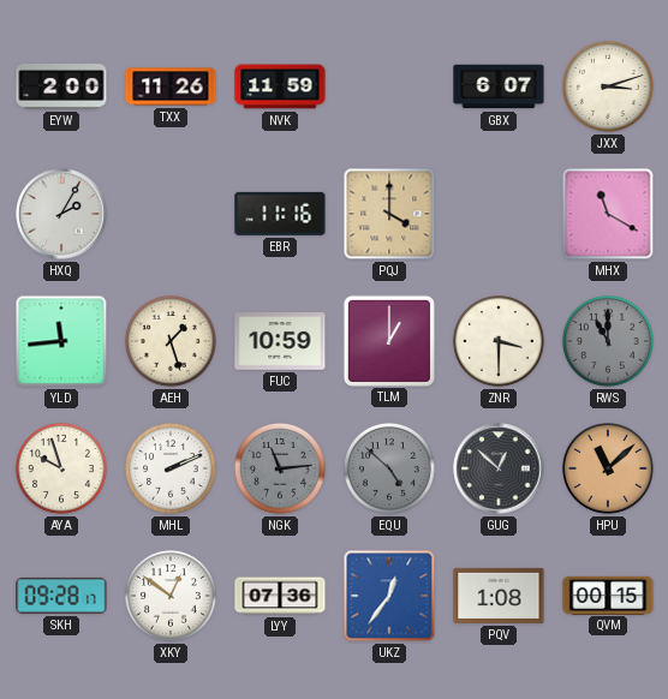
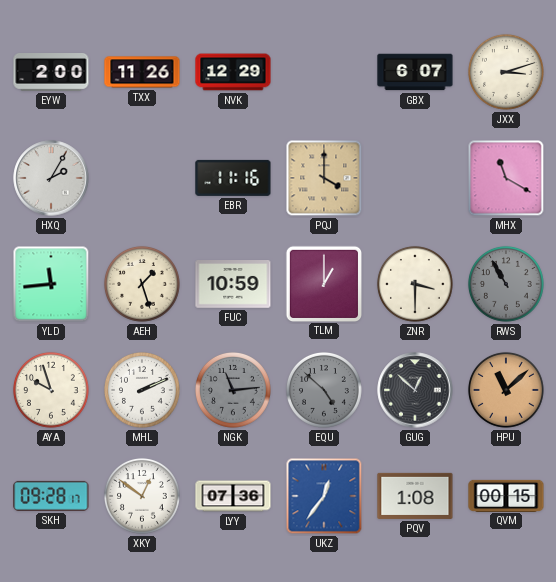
NVK: 11:59 -> 12:29 (233, 72)
RWS: 11:00 -> 10:55 (506, 284)
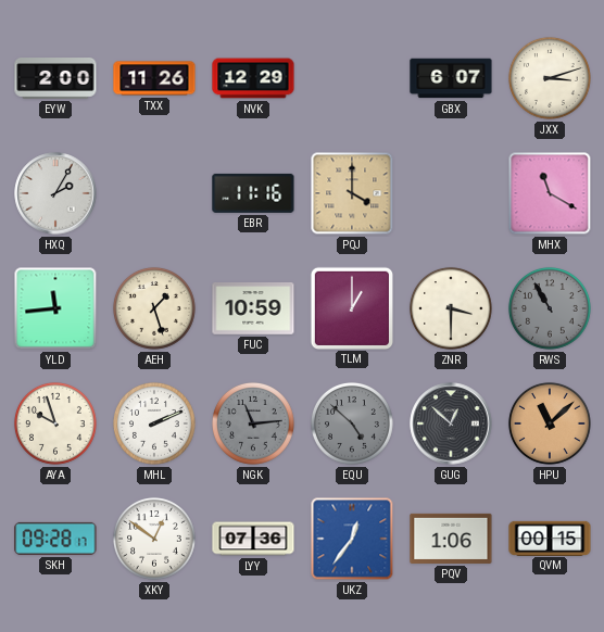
PQV: 1:08 -> 1:06 (451, 539)
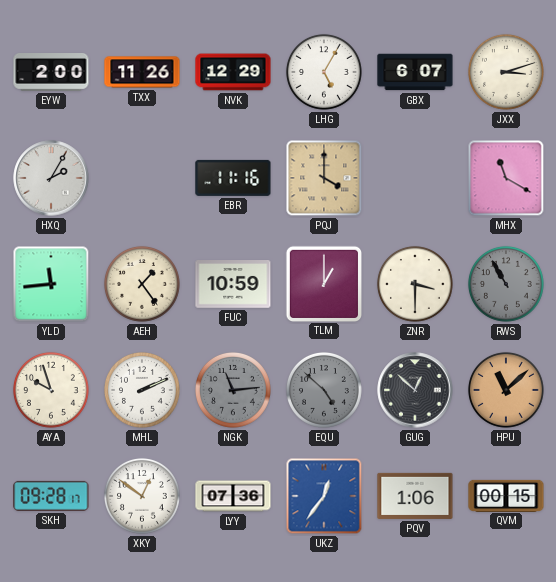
LHG: none -> 5:05 (324, 72)
AEH: 1:27 -> 1:24 (142, 284)
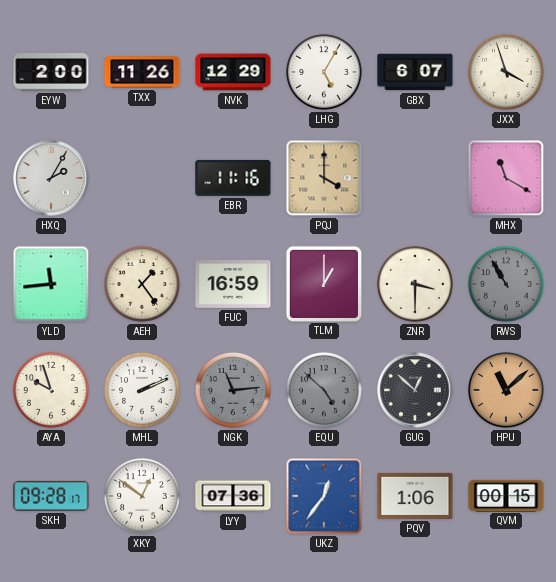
JXX: 3:12 -> 3:57 (506, 72)
FUC: 10:59 -> 16:59 (233, 285)
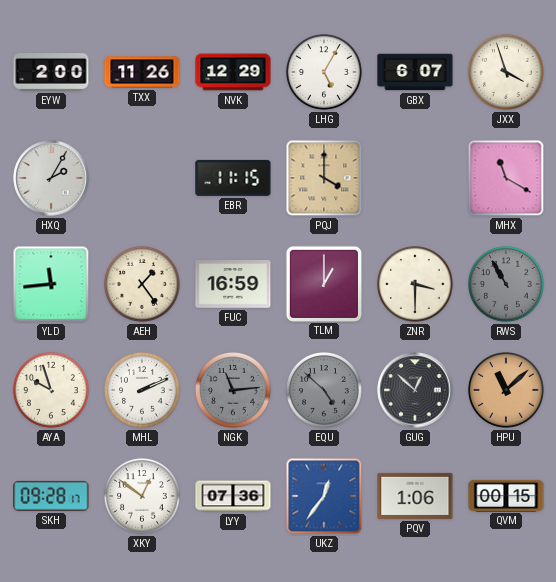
EBR: 11:16 -> 11:15 (233, 178)
